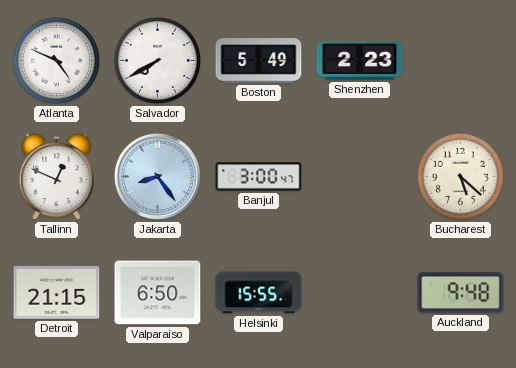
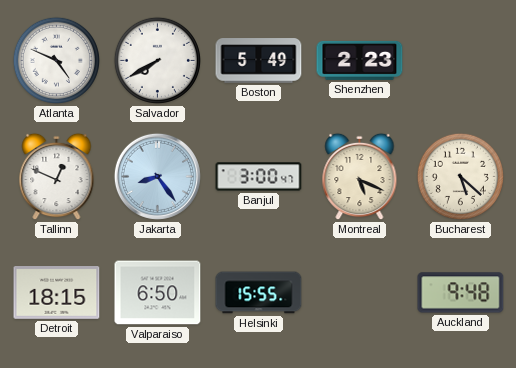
Montreal: none -> 5:19 (360, 177)
Detroit: 21:15 -> 18:15 (57, 293)
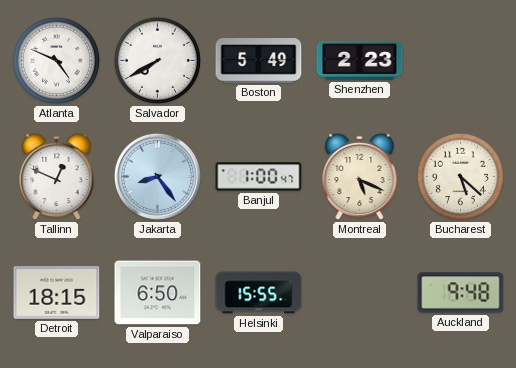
Banjul: 3:00 -> 1:00 (259, 177)
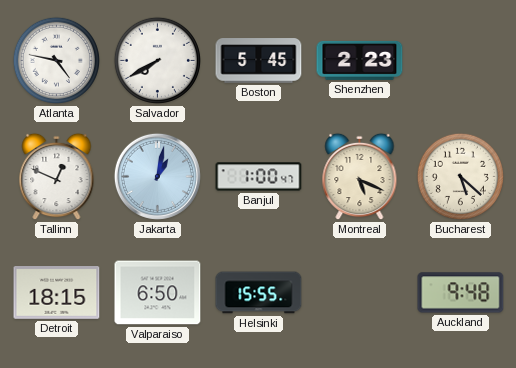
Atlanta: 4:49 -> 4:47 (56, 60)
Boston: 5:49 -> 5:45 (259, 61)
Jakarta: 8:24 -> 1:02 (157, 176)
